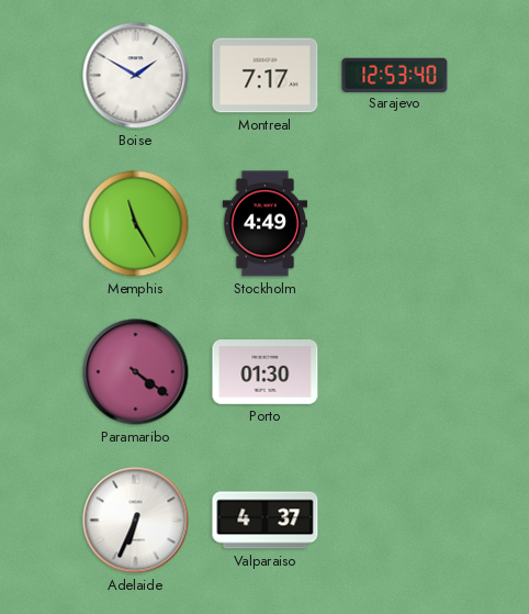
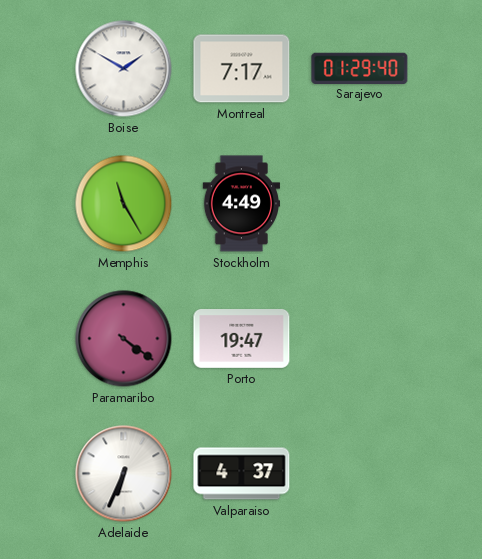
Sarajevo: 12:53 -> 01:29 (360, 68)
Porto: 01:30 -> 19:47 (242, 339)
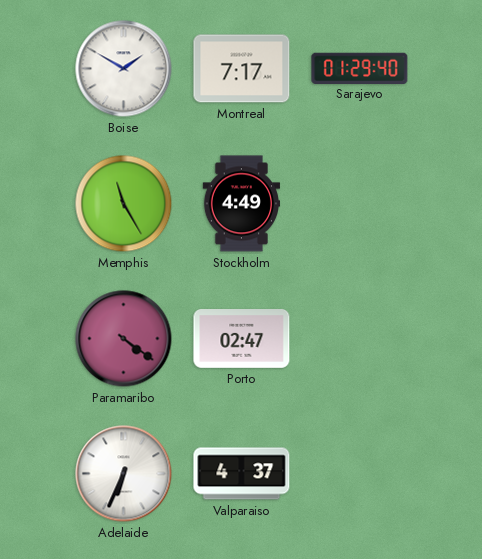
Porto: 19:47 -> 02:47 (242, 339)
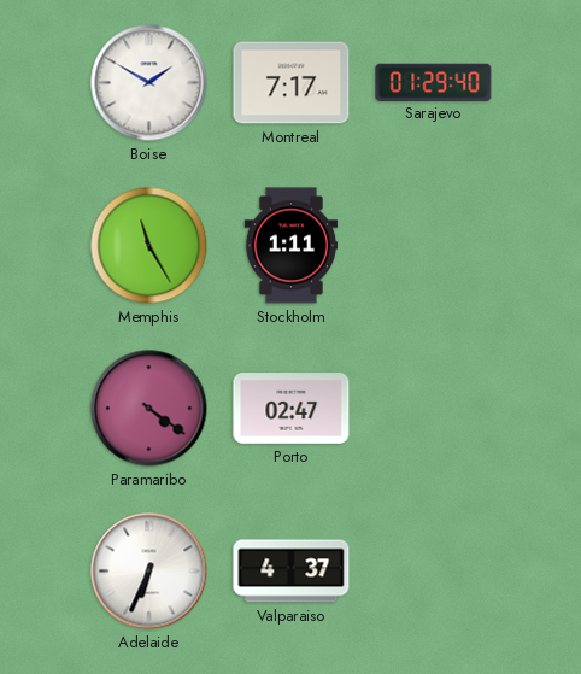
Stockholm: 4:49 -> 1:11 (290, 246)
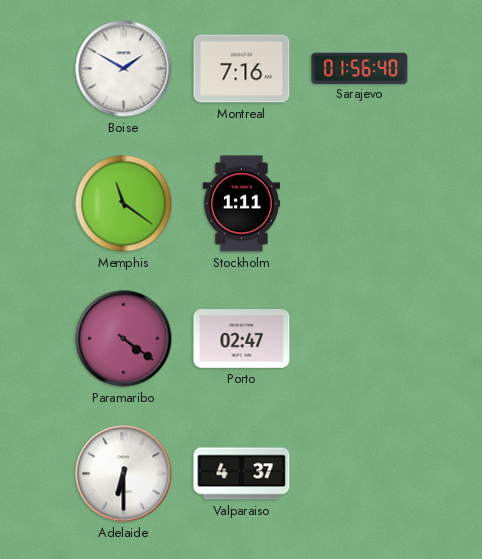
Montreal: 7:17 -> 7:16 (242, 69)
Sarajevo: 01:29 -> 01:56 (360, 68)
Memphis: 11:25 -> 11:21 (124, 204)
Adelaide: 6:34 -> 6:30 (124, 474)
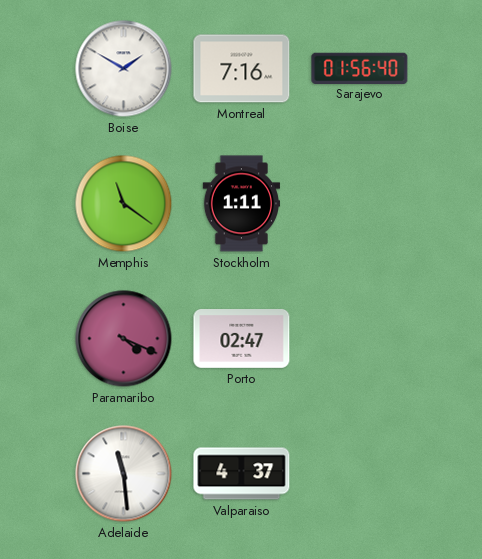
Paramaribo: 4:21 -> 4:19 (124, 339)
Adelaide: 6:30 -> 11:29 (124, 474)
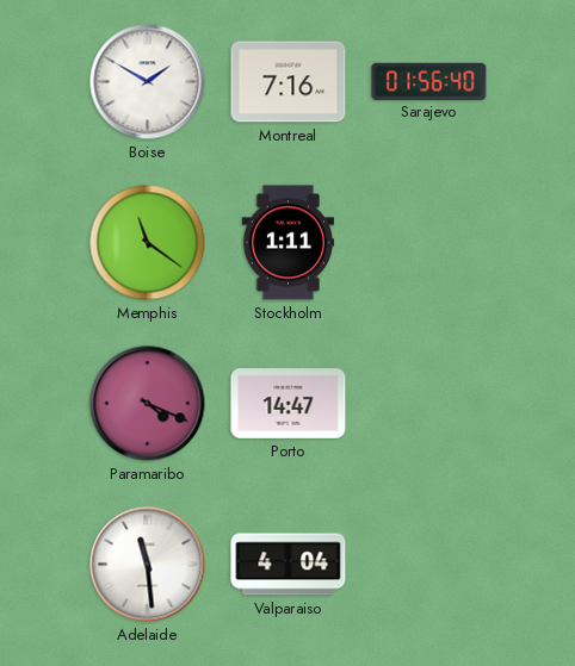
Porto: 02:47 -> 14:47 (289, 404)
Valparaiso: 4:37 -> 4:04 (289, 565)
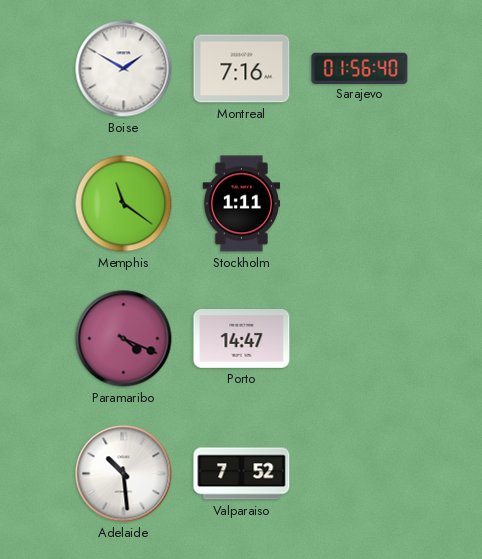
Adelaide: 11:29 -> 10:29 (124, 474)
Valparaiso: 4:04 -> 7:52 (242, 474)
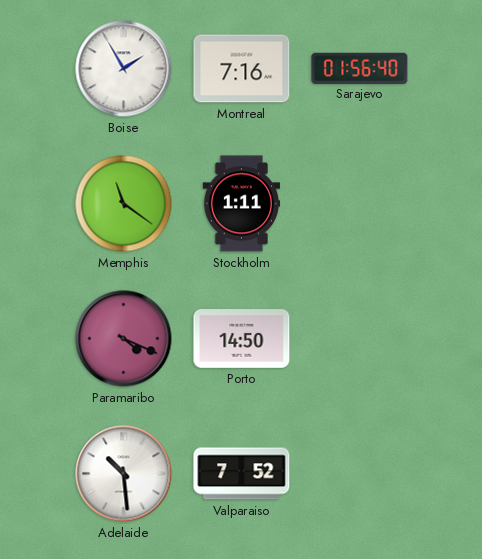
Boise: 1:50 -> 1:55 (124, 69)
Porto: 14:47 -> 14:50 (242, 339)
